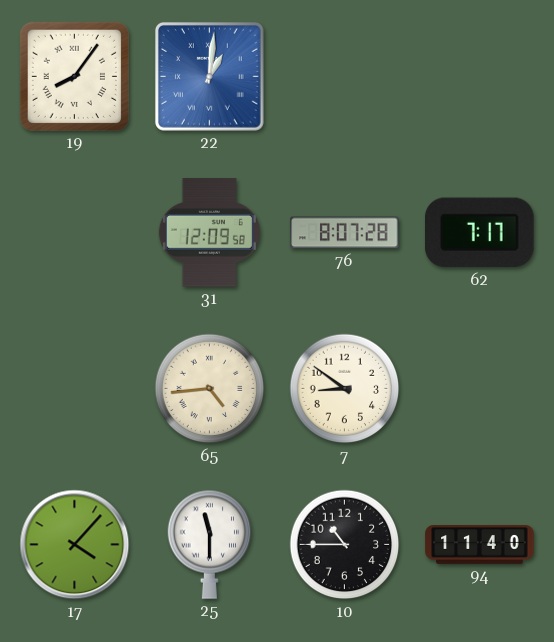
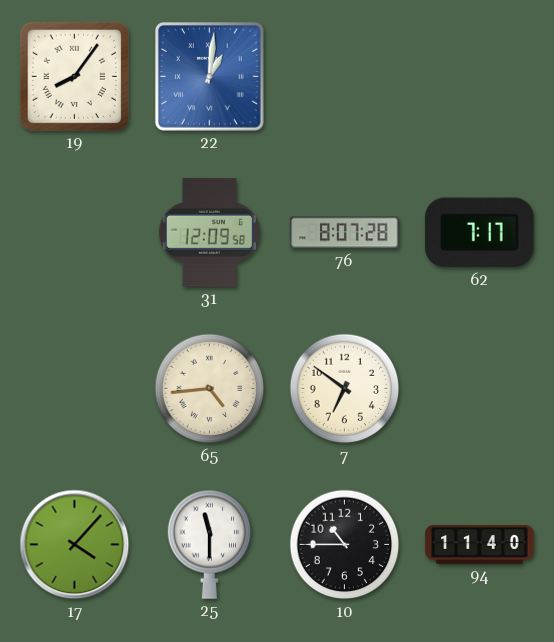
7: 8:51 -> 6:51 (345, 389)
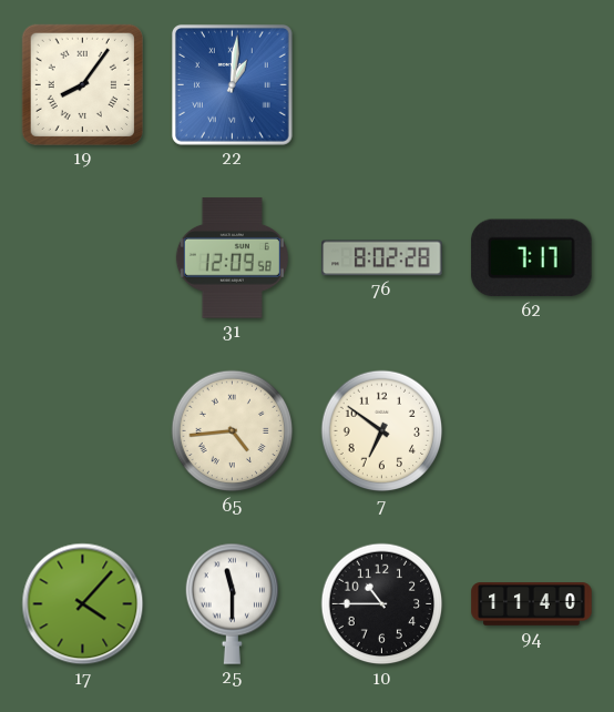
76: 8:07 -> 8:02 (382, 258)
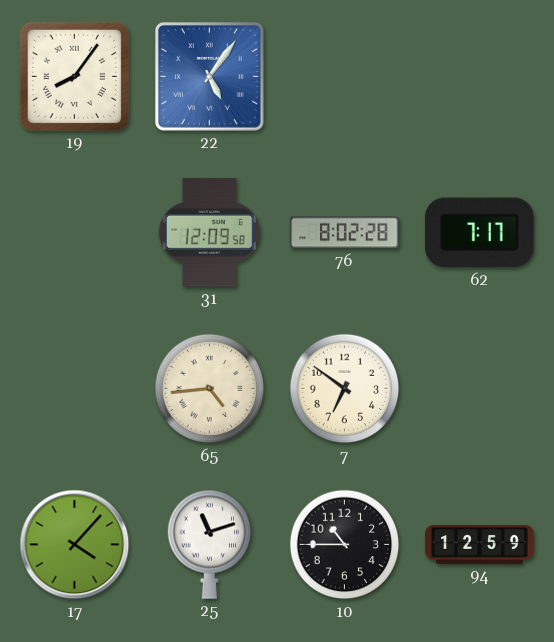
22: 1:01 -> 5:06 (209, 76)
25: 11:30 -> 11:12 (210, 544)
94: 11:40 -> 12:59 (480, 545)
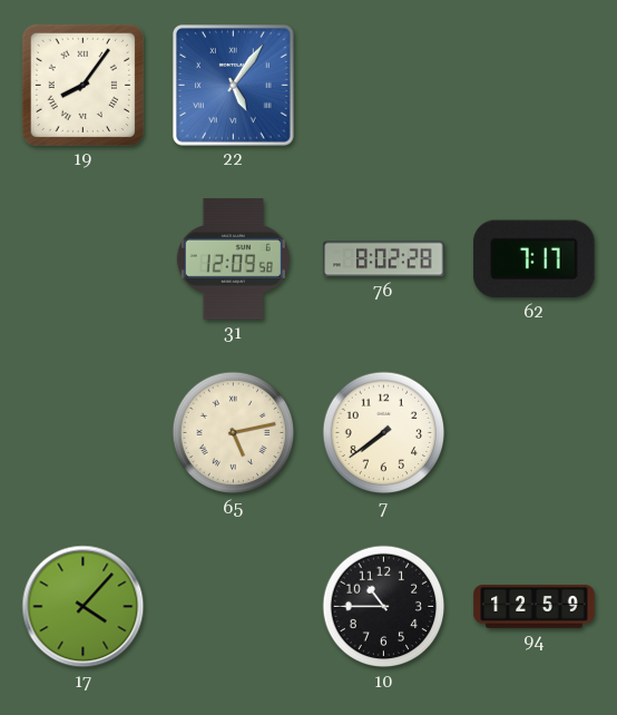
65: 4:44 -> 5:13 (234, 433)
7: 6:51 -> 7:39 (384, 433)
25: 11:12 -> none (210, 544)
